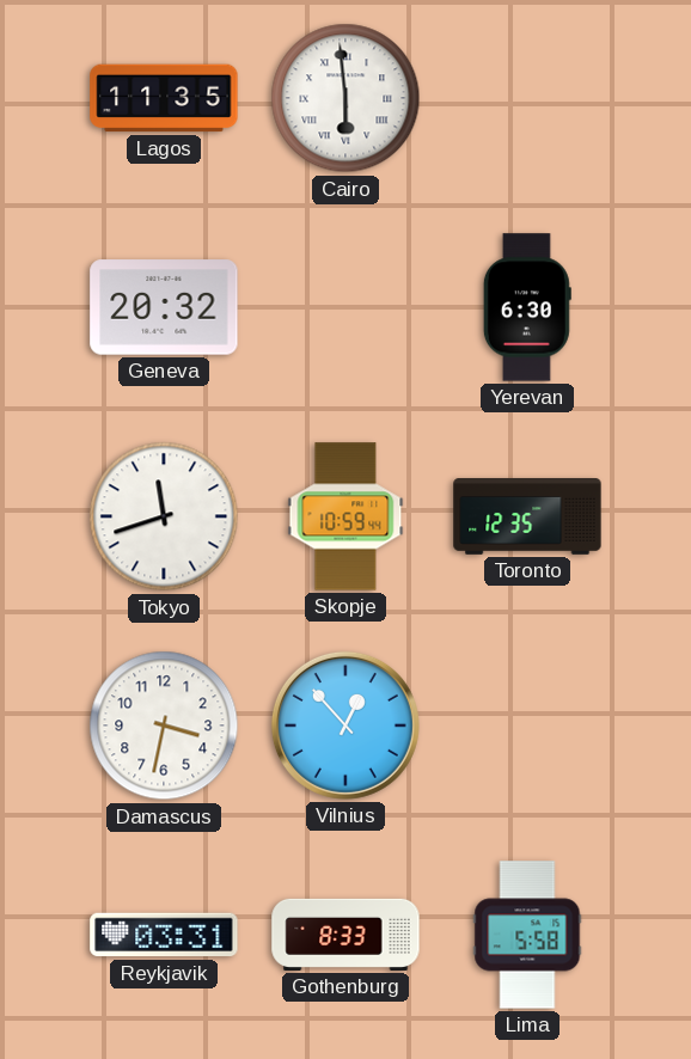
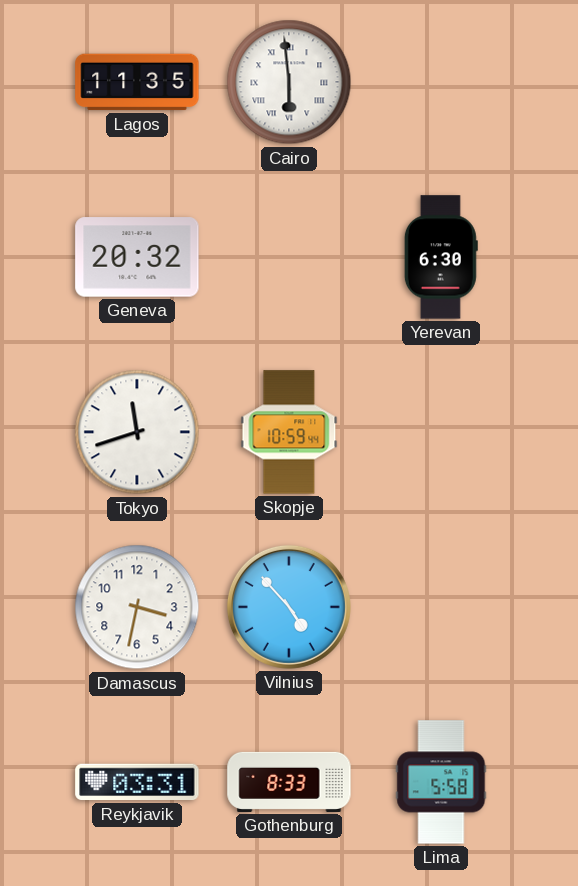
Toronto: 12:35 -> none (527, 518)
Vilnius: 12:53 -> 4:53 (289, 607)
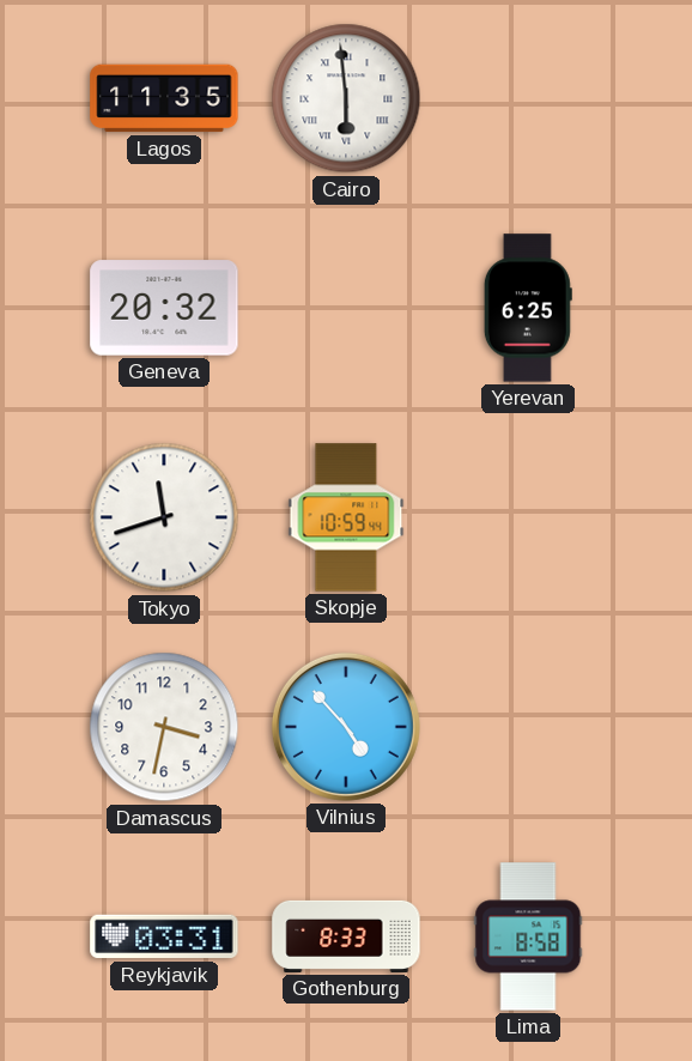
Yerevan: 6:30 -> 6:25 (528, 308)
Lima: 5:58 -> 8:58 (528, 936)
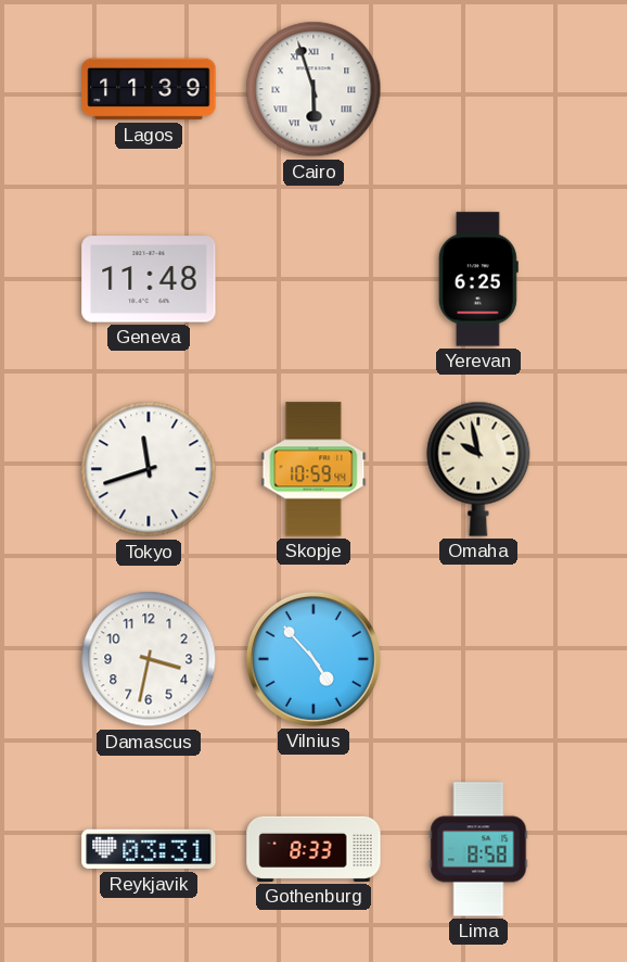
Lagos: 11:35 -> 11:39 (149, 89)
Cairo: 5:59 -> 5:57 (313, 89)
Geneva: 20:32 -> 11:48 (149, 279)
Omaha: none -> 9:58 (478, 469)
